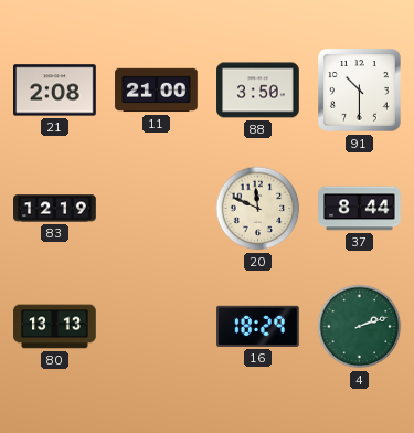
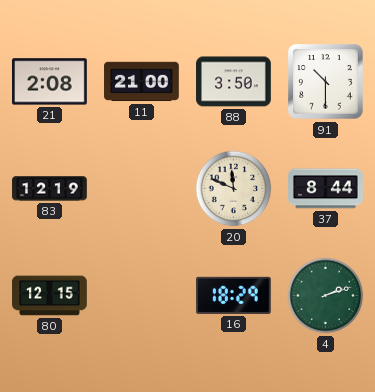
80: 13:13 -> 12:15 (50, 296)
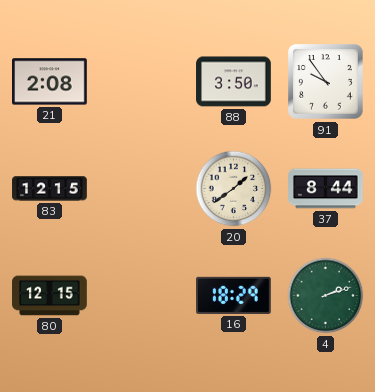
11: 21:00 -> none (142, 82)
91: 10:30 -> 9:54 (326, 82)
83: 12:19 -> 12:15 (50, 189)
20: 11:49 -> 1:39 (234, 189)
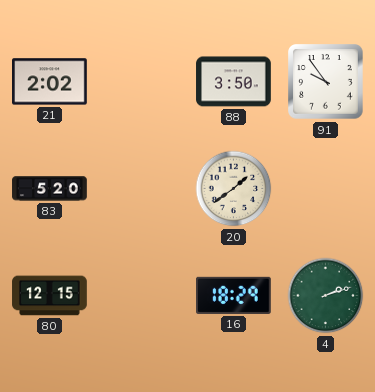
21: 2:08 -> 2:02 (50, 82)
83: 12:15 -> 5:20 (50, 189)
37: 8:44 -> none (326, 189)
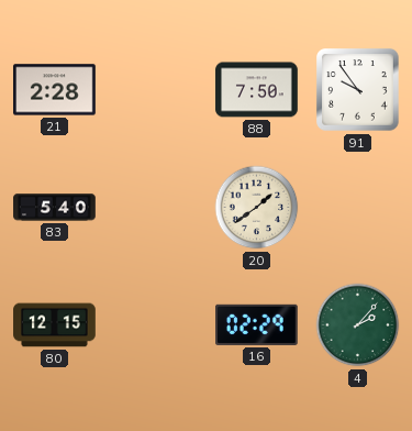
21: 2:02 -> 2:28 (55, 90)
88: 3:50 -> 7:50 (257, 90)
83: 5:20 -> 5:40 (55, 208)
16: 18:29 -> 02:29 (257, 324)
4: 2:12 -> 2:07 (358, 325)
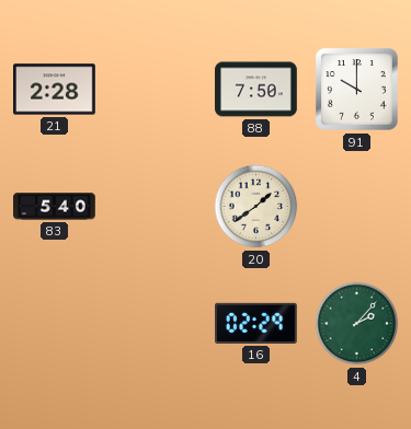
91: 9:54 -> 10:00 (357, 90)
80: 12:15 -> none (55, 325)
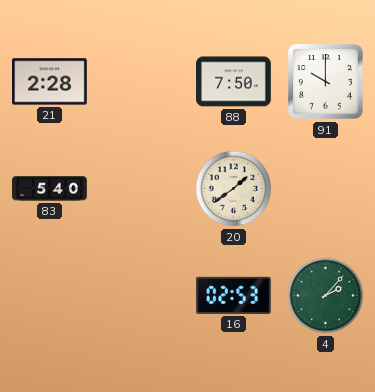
16: 02:29 -> 02:53 (234, 295)
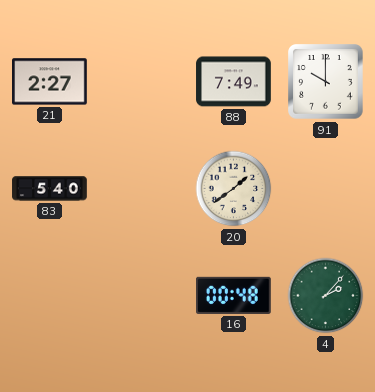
21: 2:28 -> 2:27 (50, 82)
88: 7:50 -> 7:49 (234, 82)
16: 02:53 -> 00:48 (234, 295)
